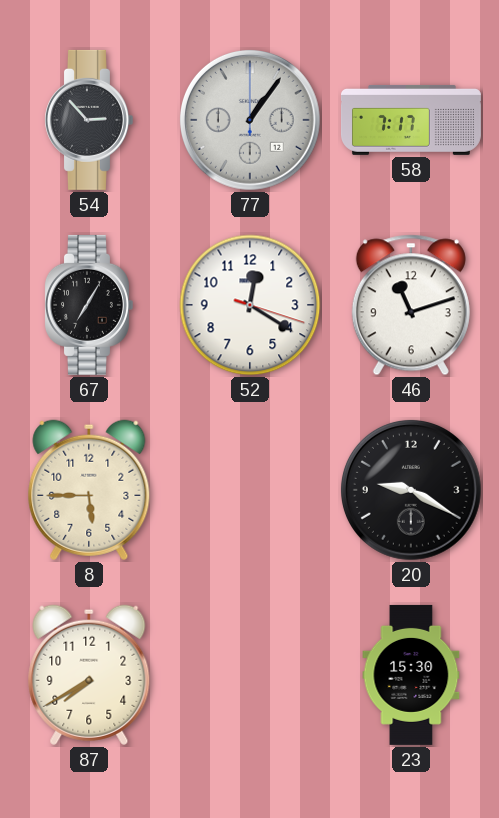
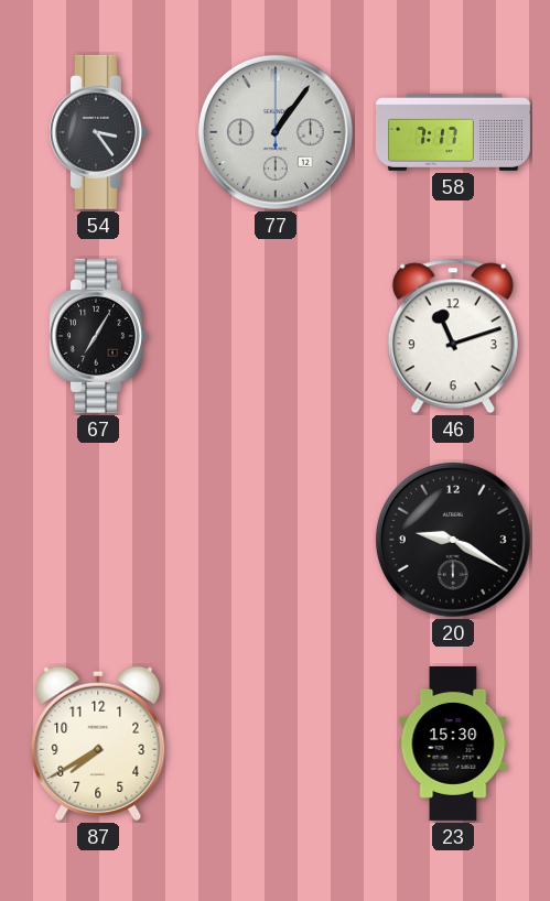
54: 2:53 -> 3:24 (97, 132)
52: 12:20 -> none (250, 305)
8: 5:45 -> none (89, 490)
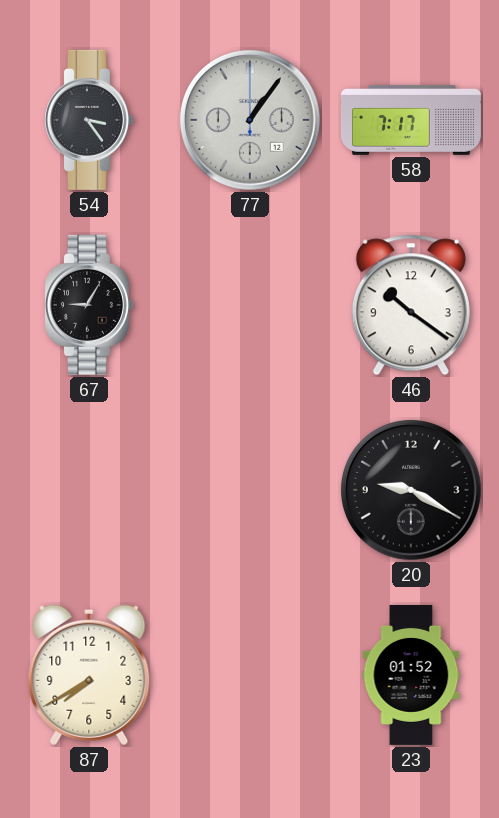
67: 7:05 -> 9:05 (88, 305)
46: 11:12 -> 10:21 (411, 305)
23: 15:30 -> 01:52 (411, 675)
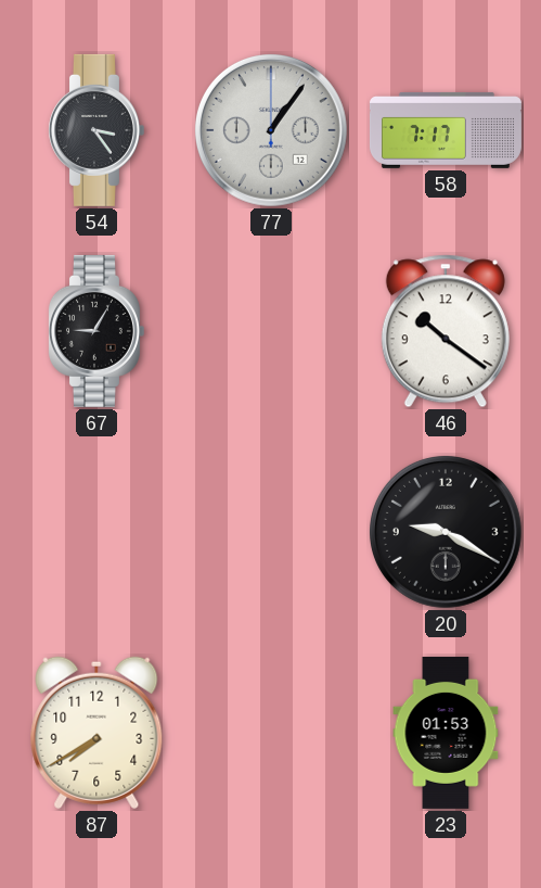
23: 01:52 -> 01:53 (446, 733)
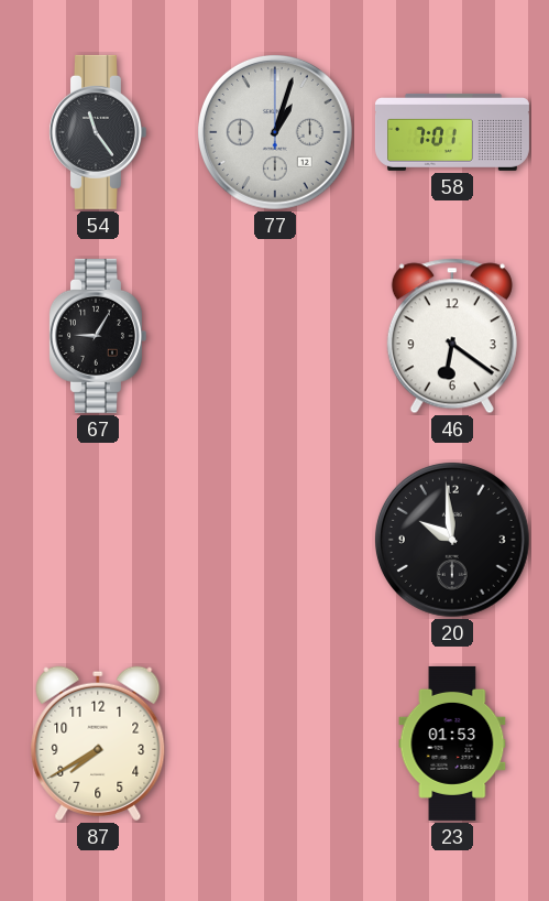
54: 3:24 -> 11:24 (97, 132)
77: 1:06 -> 1:03 (275, 132)
58: 7:17 -> 7:01 (452, 132)
46: 10:21 -> 6:21 (452, 336)
20: 9:20 -> 9:59 (452, 540)
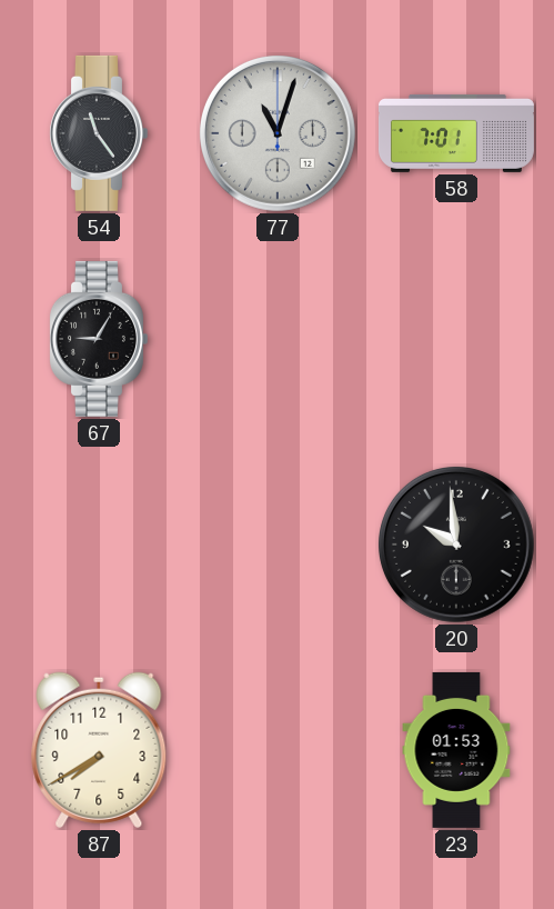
77: 1:03 -> 11:03 (278, 133)
46: 6:21 -> none (452, 336)
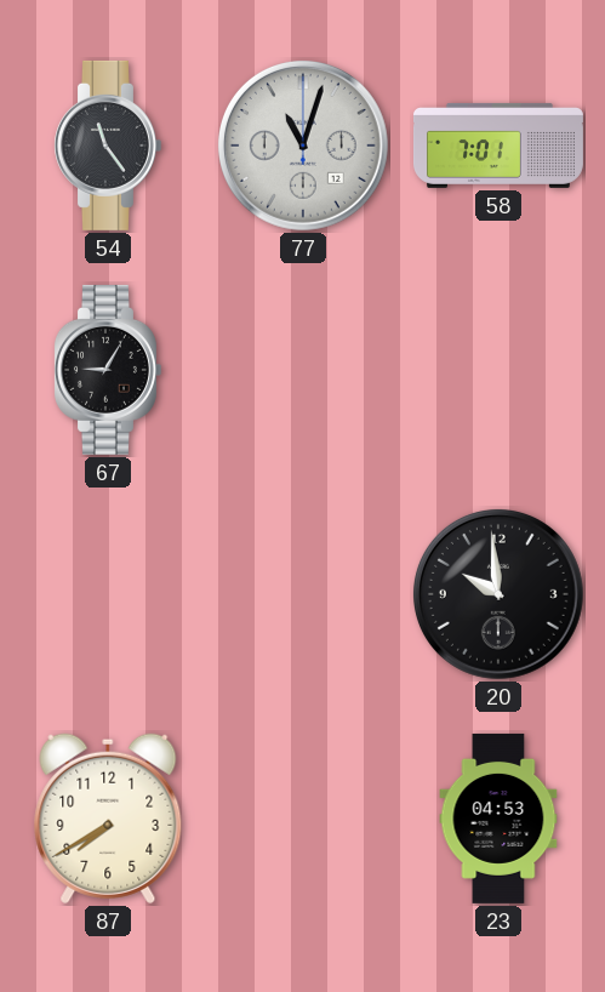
23: 01:53 -> 04:53 (498, 819)
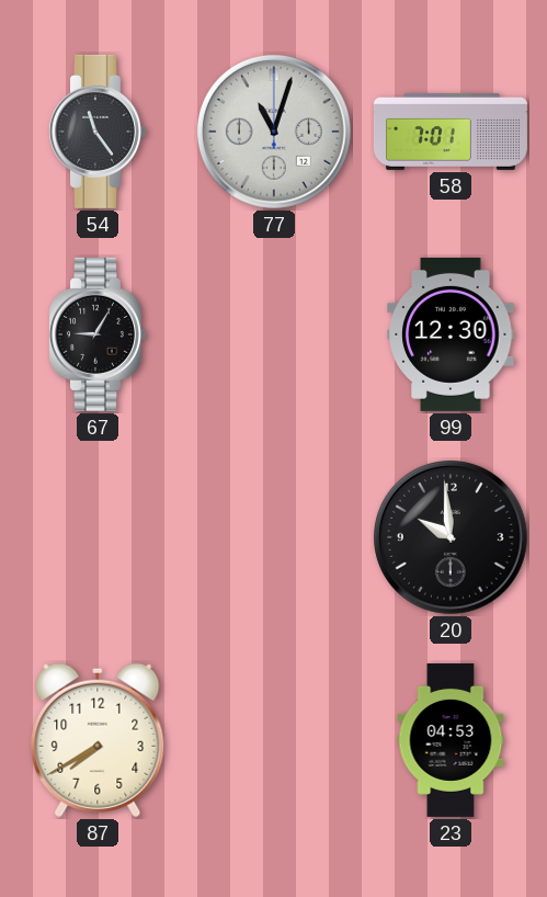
99: none -> 12:30 (451, 334)
